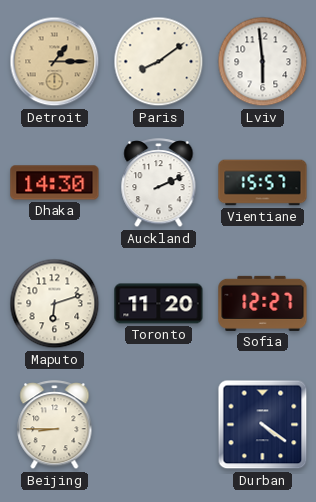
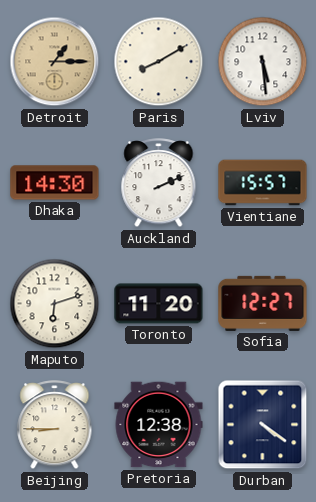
Paris: 8:09 -> 8:10 (159, 62)
Lviv: 5:59 -> 5:29 (263, 62)
Pretoria: none -> 12:38 (159, 425)
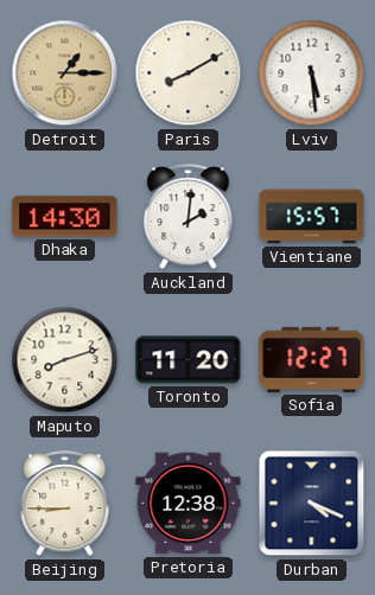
Auckland: 2:11 -> 2:01 (189, 217)
Maputo: 6:12 -> 8:12 (65, 360)
Durban: 4:21 -> 4:19 (312, 504)
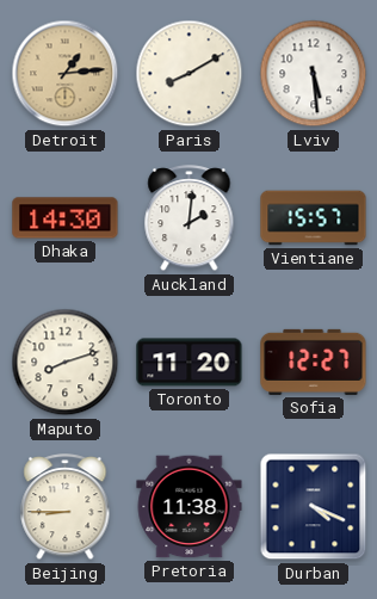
Detroit: 1:15 -> 1:14 (66, 74)
Pretoria: 12:38 -> 11:38 (190, 507)
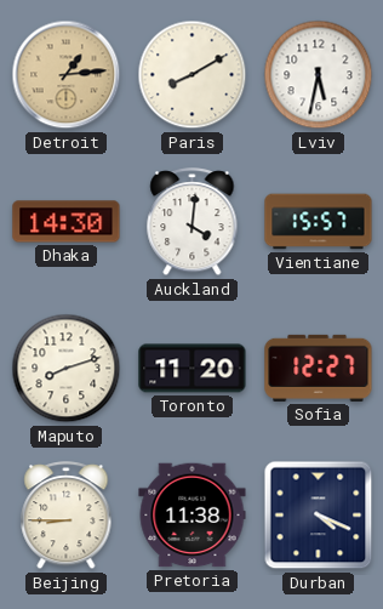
Lviv: 5:29 -> 5:32 (319, 75)
Auckland: 2:01 -> 4:01 (193, 222)
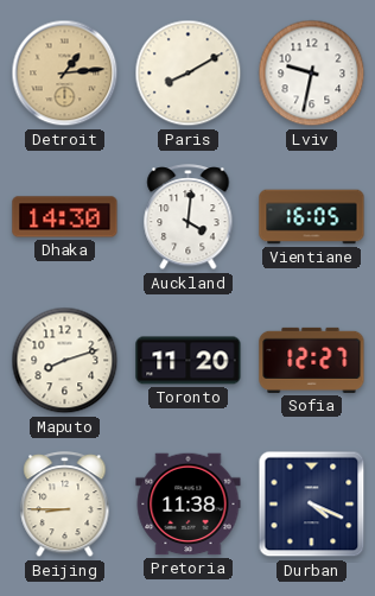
Lviv: 5:32 -> 9:32 (312, 74)
Vientiane: 15:57 -> 16:05 (312, 217)
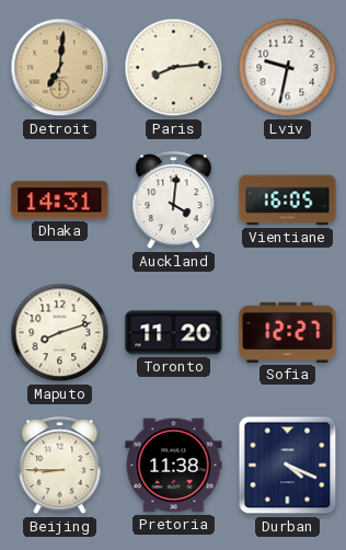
Detroit: 1:14 -> 7:01 (60, 68)
Paris: 8:10 -> 8:14 (174, 68)
Dhaka: 14:30 -> 14:31 (60, 200)
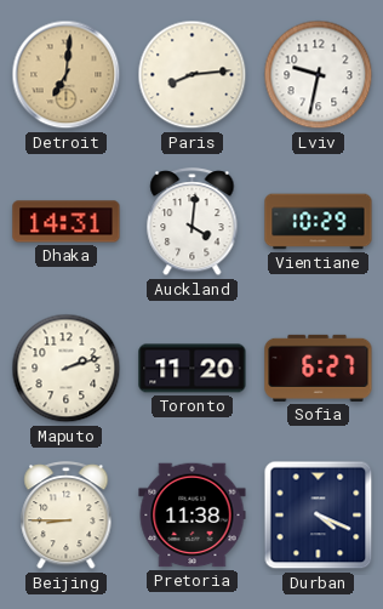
Vientiane: 16:05 -> 10:29 (319, 222)
Maputo: 8:12 -> 2:12 (67, 369)
Sofia: 12:27 -> 6:27 (319, 368)
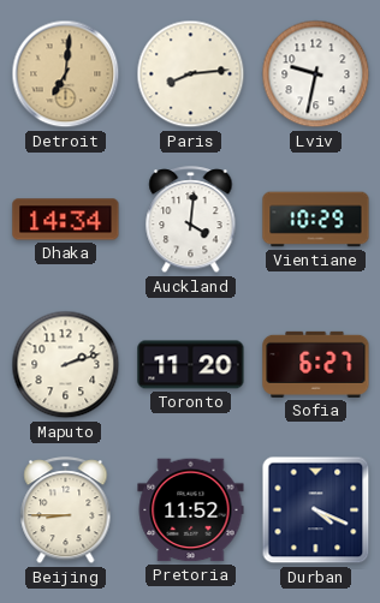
Dhaka: 14:31 -> 14:34 (66, 220)
Pretoria: 11:38 -> 11:52 (191, 511)
